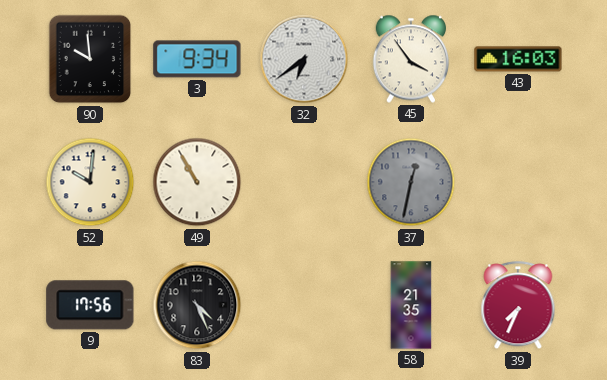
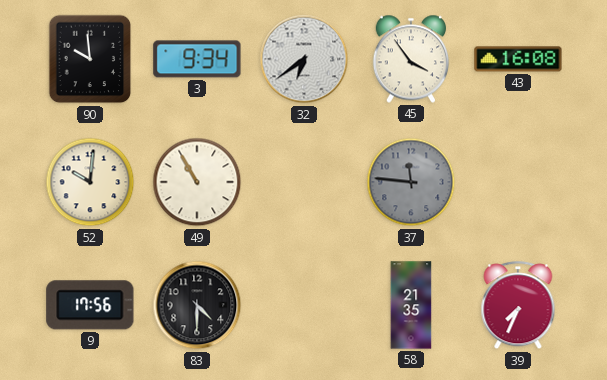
43: 16:03 -> 16:08 (518, 59)
37: 12:32 -> 11:46 (411, 182)
83: 4:26 -> 4:30 (197, 305)
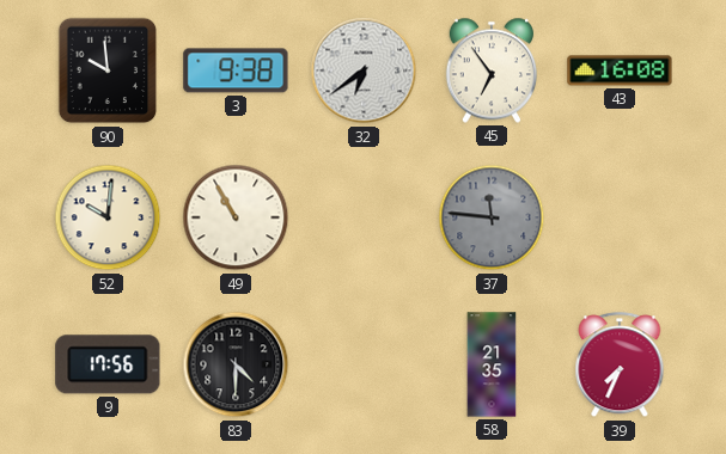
3: 9:34 -> 9:38 (236, 70)
45: 3:54 -> 6:54 (490, 70)
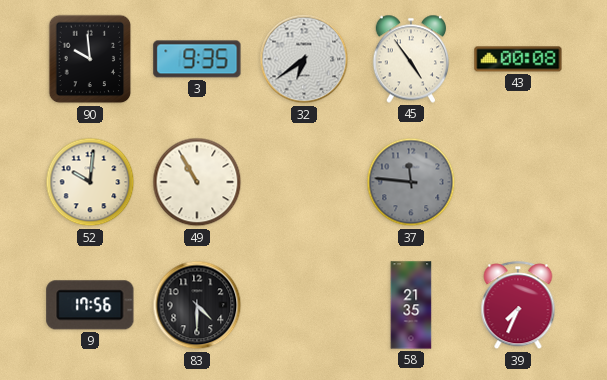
3: 9:38 -> 9:35 (197, 59)
45: 6:54 -> 4:54 (410, 59)
43: 16:08 -> 00:08 (518, 59)
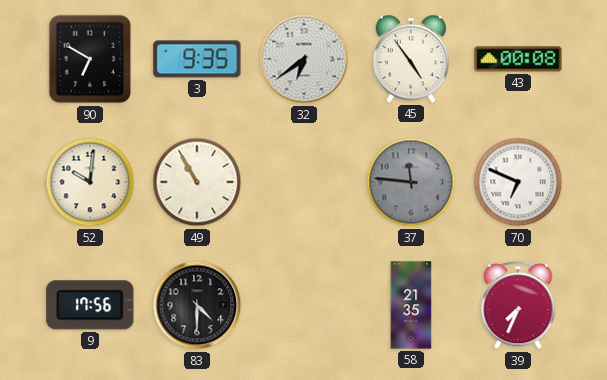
90: 9:59 -> 6:50 (90, 59)
70: none -> 6:49 (518, 182)
